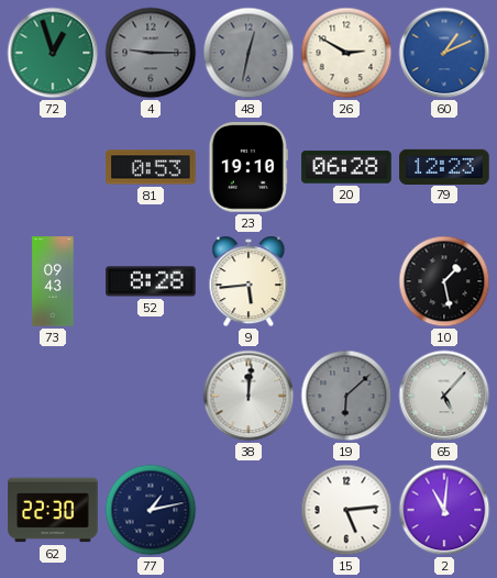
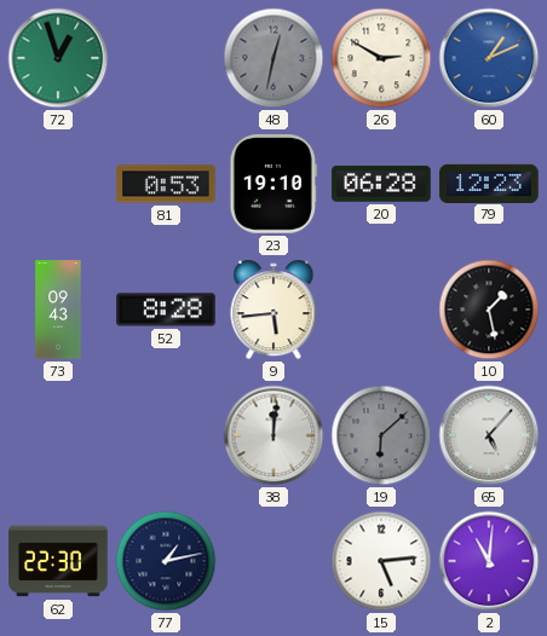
4: 9:15 -> none (151, 53)
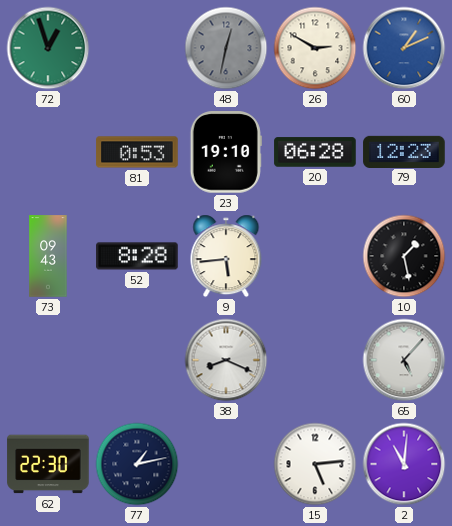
38: 12:01 -> 8:19 (226, 360)
19: 6:08 -> none (381, 435)
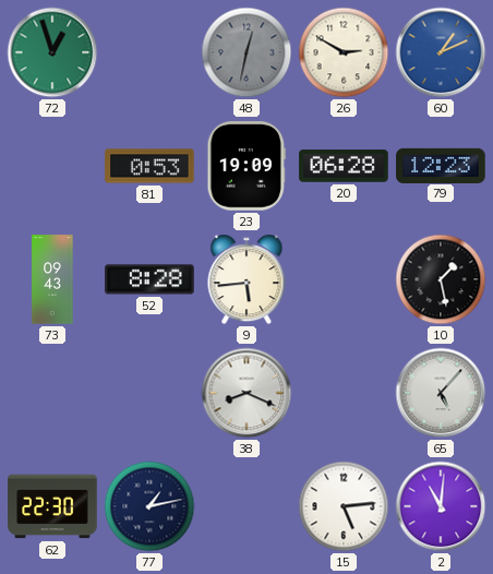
23: 19:10 -> 19:09 (246, 166)
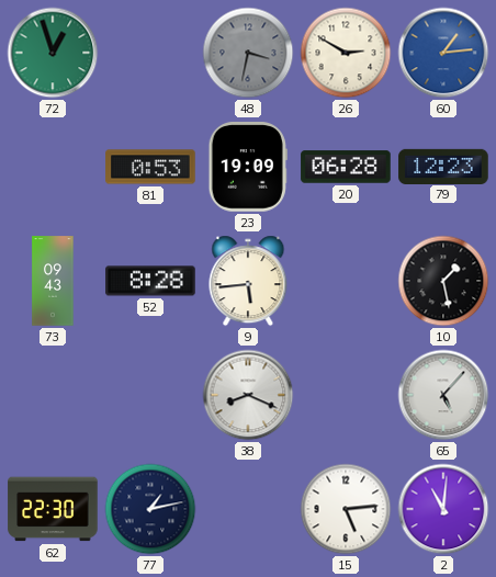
48: 12:32 -> 3:32 (248, 53)
60: 1:11 -> 1:14 (443, 53)
